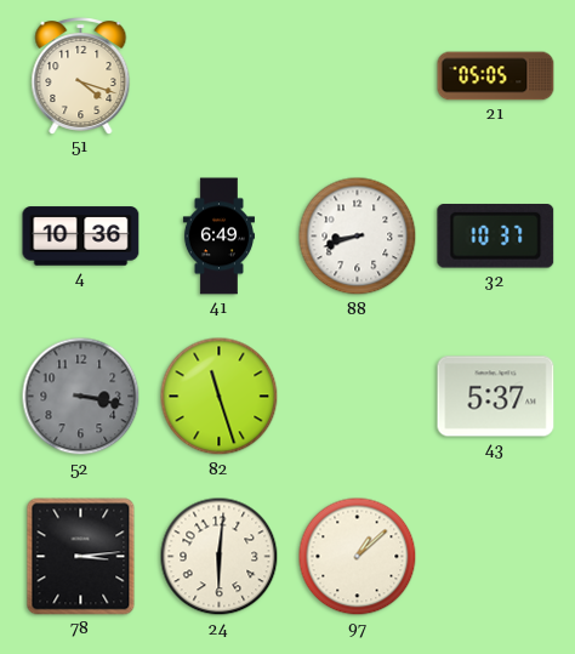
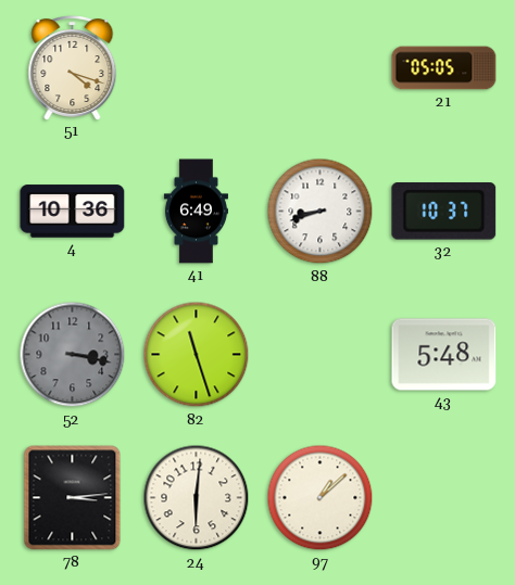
43: 5:37 -> 5:48 (444, 355)
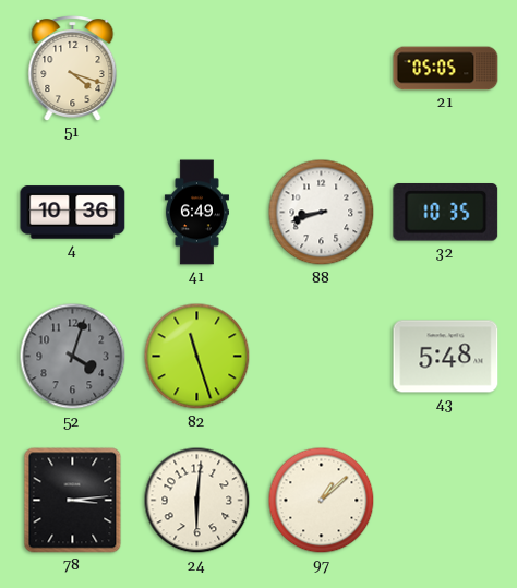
32: 10:37 -> 10:35 (446, 213)
52: 3:17 -> 4:03 (73, 357)
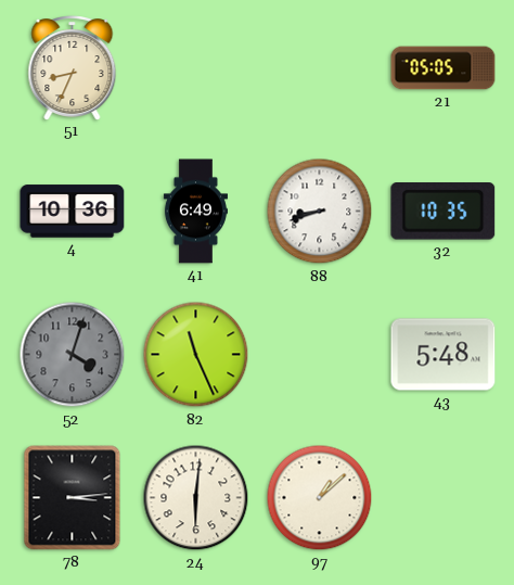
51: 4:18 -> 8:34 (73, 68)
82: 11:27 -> 11:26 (196, 355)
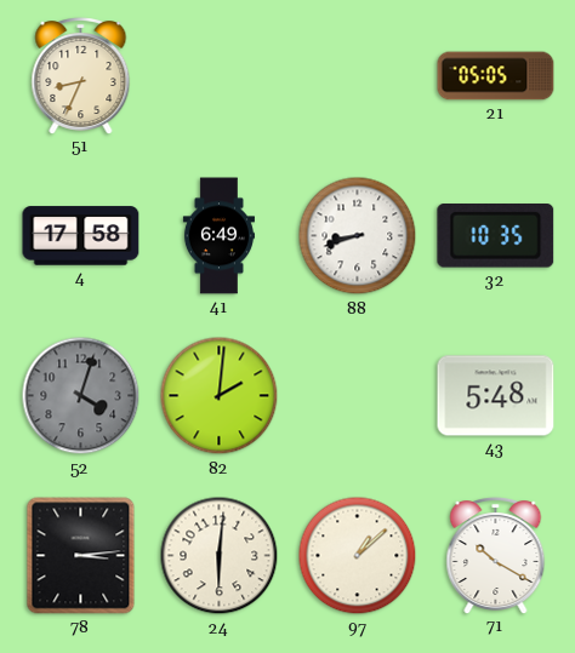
4: 10:36 -> 17:58 (81, 236)
82: 11:26 -> 2:01 (220, 396)
71: none -> 10:20 (496, 556)
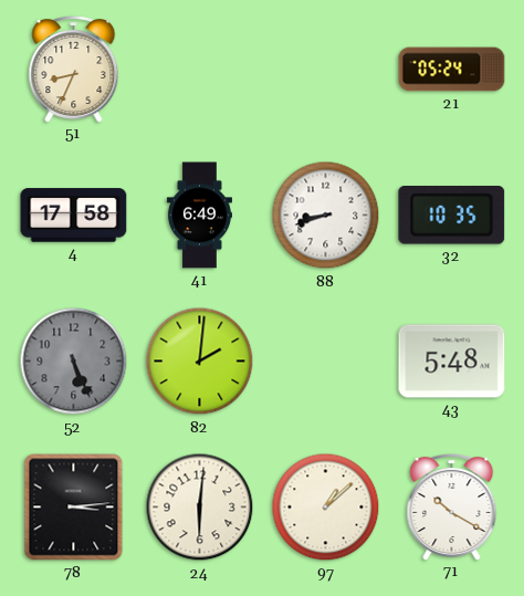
21: 05:05 -> 05:24 (452, 70)
52: 4:03 -> 5:26 (74, 362)
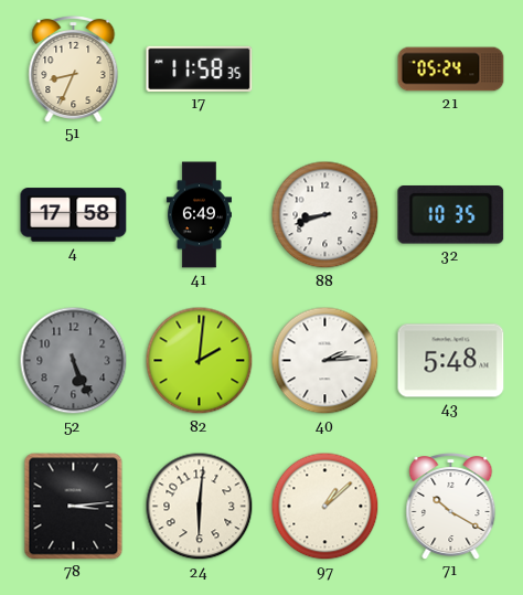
17: none -> 11:58 (200, 68)
40: none -> 2:14 (325, 361)
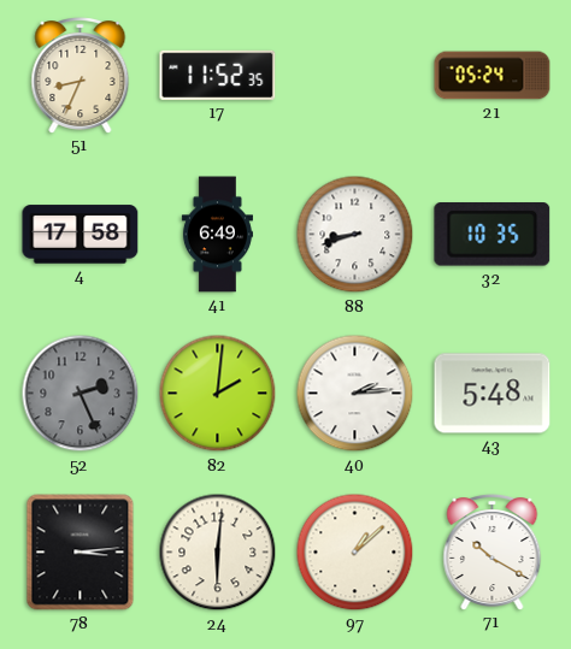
17: 11:58 -> 11:52 (218, 75)
52: 5:26 -> 2:26 (81, 394)
